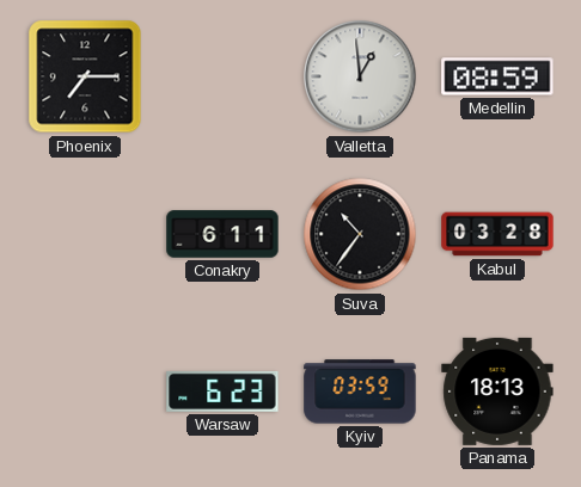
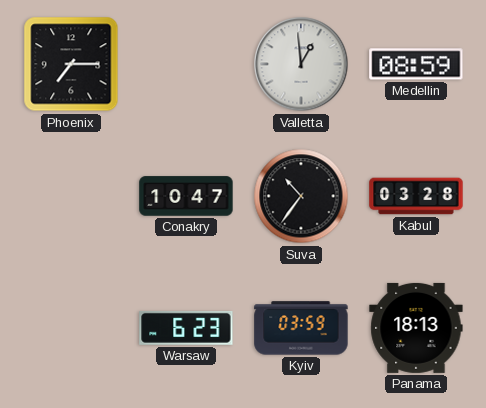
Conakry: 6:11 -> 10:47 (186, 196)
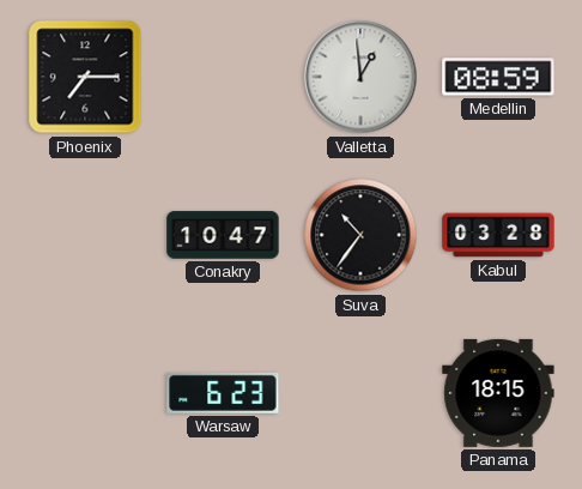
Kyiv: 03:59 -> none (301, 328)
Panama: 18:13 -> 18:15 (498, 393)
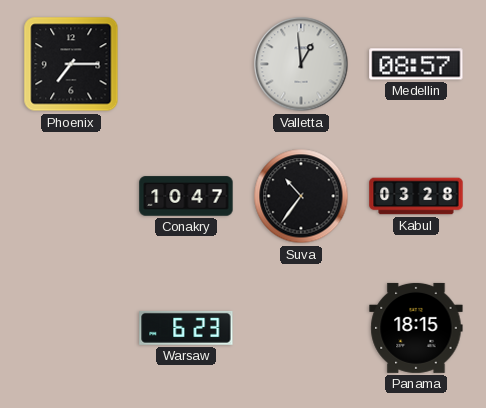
Medellin: 08:59 -> 08:57 (416, 64)
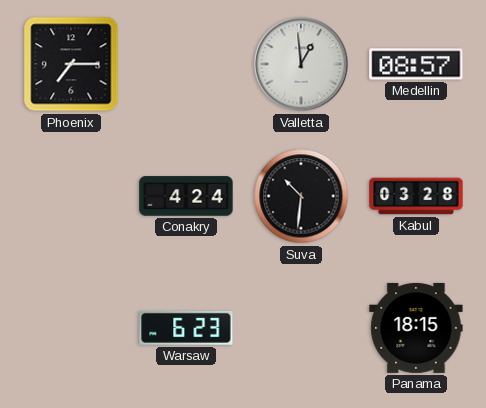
Conakry: 10:47 -> 4:24 (186, 196)
Suva: 10:36 -> 10:31 (301, 196)
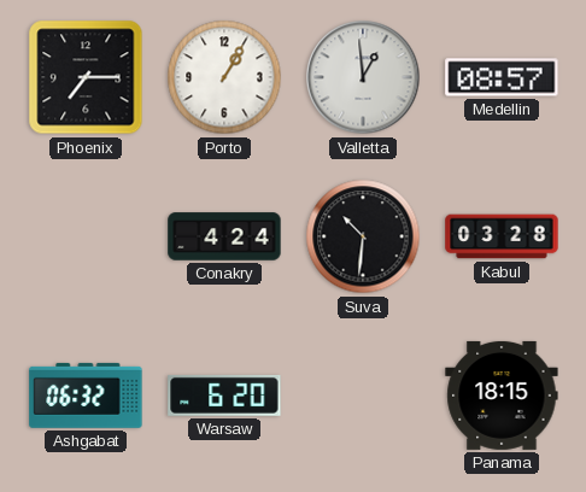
Porto: none -> 1:05 (224, 77)
Ashgabat: none -> 06:32 (86, 396)
Warsaw: 6:23 -> 6:20 (224, 396)
